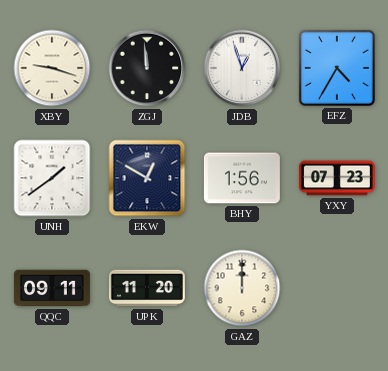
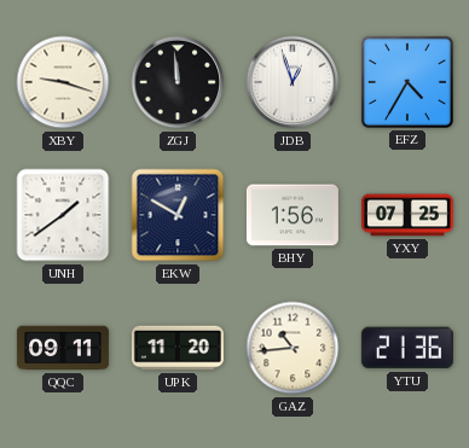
YXY: 07:23 -> 07:25 (407, 215)
GAZ: 12:00 -> 10:44 (293, 348)
YTU: none -> 21:36 (407, 348)
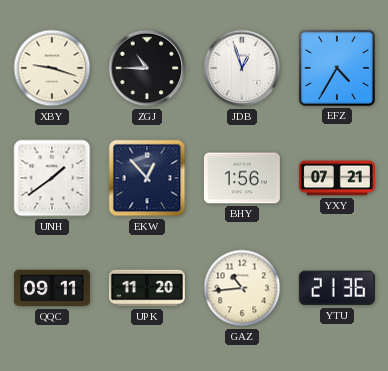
ZGJ: 11:59 -> 10:45 (147, 68)
EKW: 12:50 -> 12:53 (147, 178)
YXY: 07:25 -> 07:21 (337, 178)
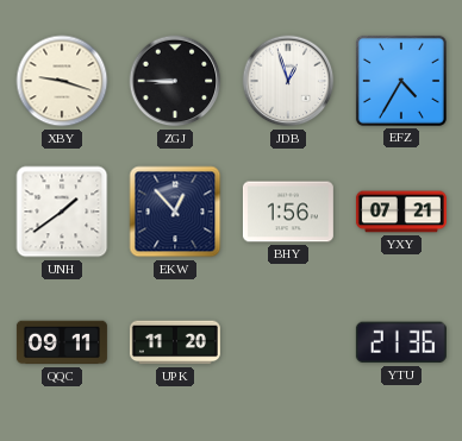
ZGJ: 10:45 -> 8:45 (175, 81)
GAZ: 10:44 -> none (242, 288)
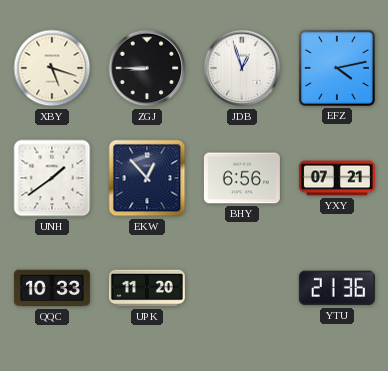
XBY: 9:18 -> 5:18 (52, 68)
EFZ: 4:35 -> 4:13 (337, 68)
BHY: 1:56 -> 6:56 (242, 178)
QQC: 09:11 -> 10:33 (52, 288)
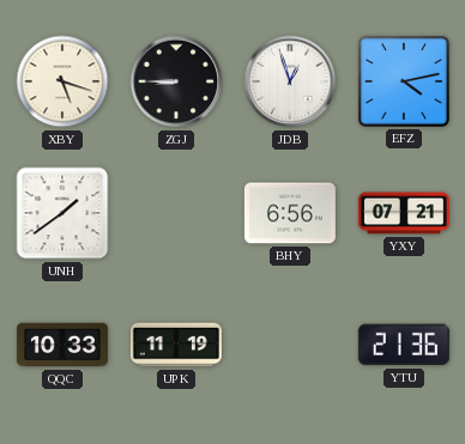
EKW: 12:53 -> none (147, 178)
UPK: 11:20 -> 11:19 (176, 345)
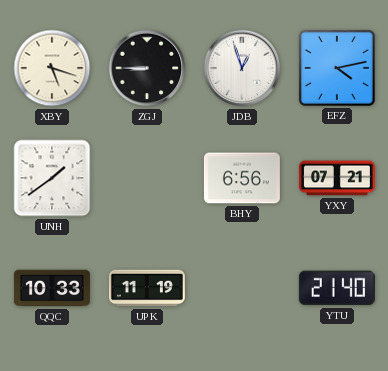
YTU: 21:36 -> 21:40 (337, 288)
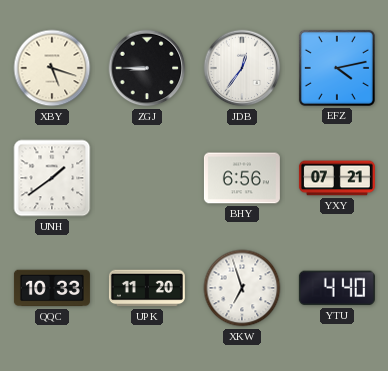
JDB: 12:57 -> 12:36 (242, 68)
UPK: 11:19 -> 11:20 (147, 288)
XKW: none -> 6:57 (242, 288)
YTU: 21:40 -> 4:40 (337, 288)
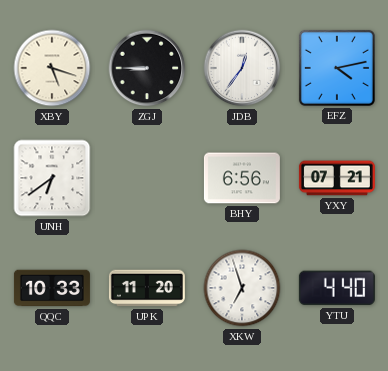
UNH: 1:39 -> 6:39 (52, 178)
